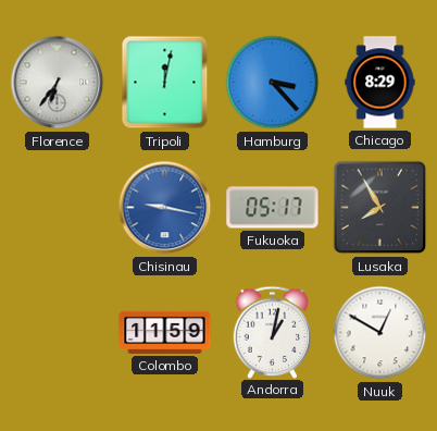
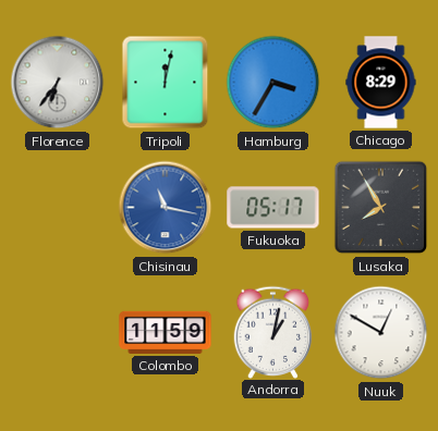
Hamburg: 3:23 -> 3:35 (273, 83)
Chisinau: 9:17 -> 11:17 (166, 208)
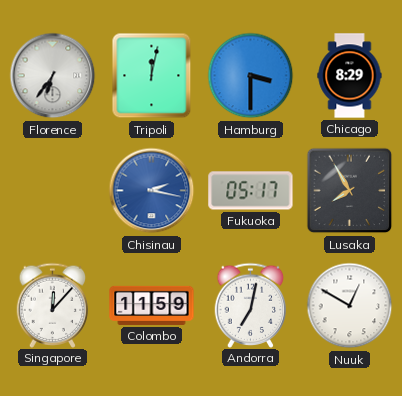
Hamburg: 3:35 -> 3:30 (251, 76)
Chisinau: 11:17 -> 2:17 (152, 191)
Singapore: none -> 12:07 (53, 305)
Andorra: 1:02 -> 7:02 (251, 305)
